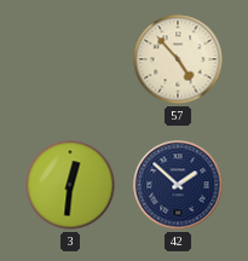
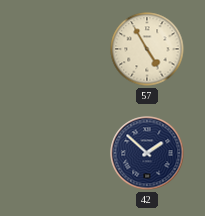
57: 4:53 -> 4:55 (147, 49)
3: 12:31 -> none (70, 185)
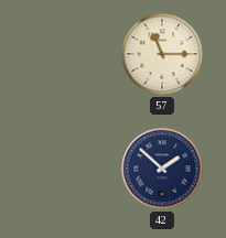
57: 4:55 -> 11:15 (162, 54)
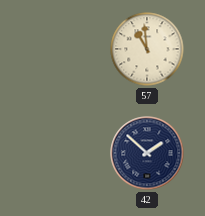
57: 11:15 -> 10:59 (147, 49)
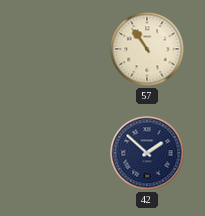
57: 10:59 -> 10:54 (147, 49)
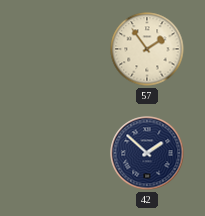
57: 10:54 -> 1:54 (147, 49)
